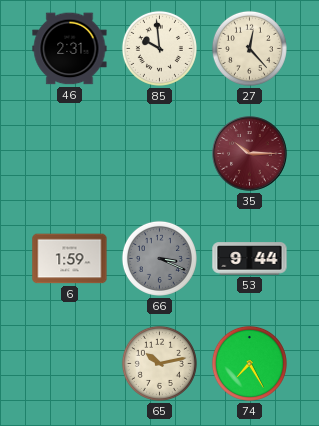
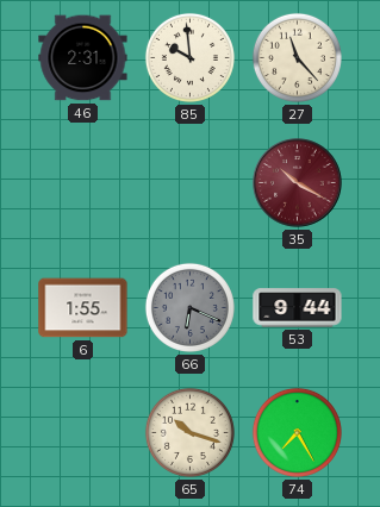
27: 12:23 -> 11:23 (297, 57)
35: 10:15 -> 10:20 (298, 183)
6: 1:59 -> 1:55 (83, 308)
66: 3:19 -> 6:19 (189, 307)
65: 10:13 -> 10:18 (189, 432)
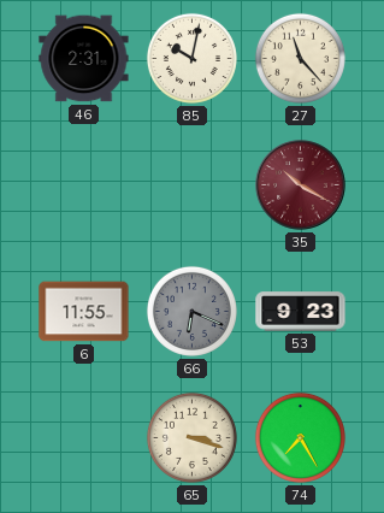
85: 9:59 -> 10:02 (191, 58)
6: 1:55 -> 11:55 (84, 312)
53: 9:44 -> 9:23 (301, 312)
65: 10:18 -> 3:18 (191, 437)
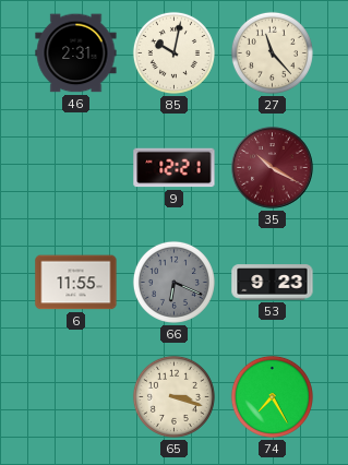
9: none -> 12:21 (175, 168)
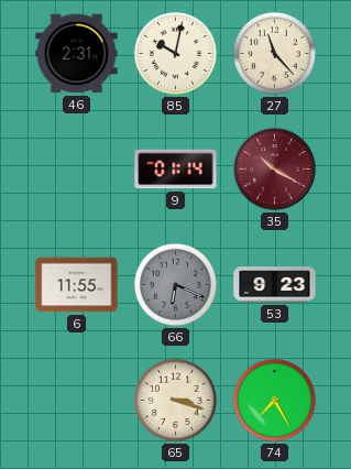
9: 12:21 -> 01:14 (176, 170)
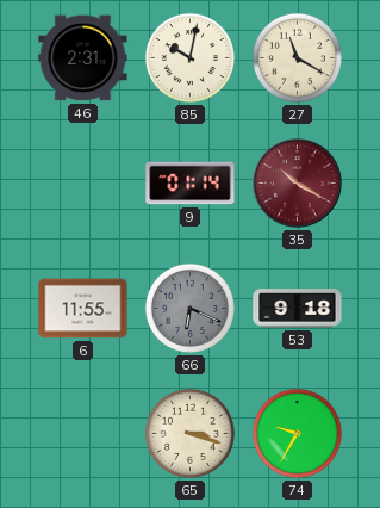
27: 11:23 -> 11:20 (297, 57)
53: 9:23 -> 9:18 (298, 309)
74: 7:25 -> 9:35 (297, 433)
